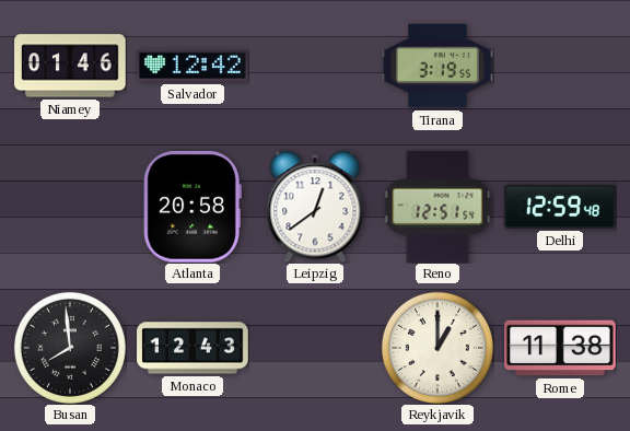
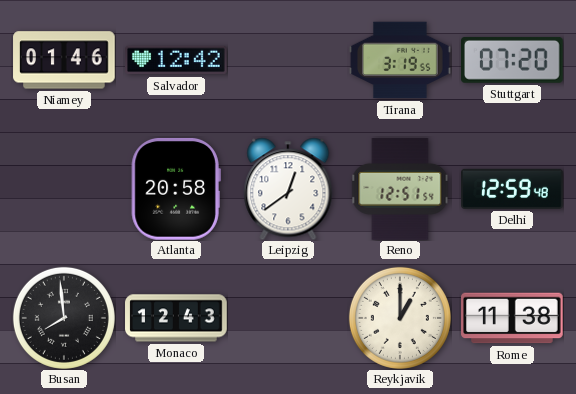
Stuttgart: none -> 07:20 (513, 60)
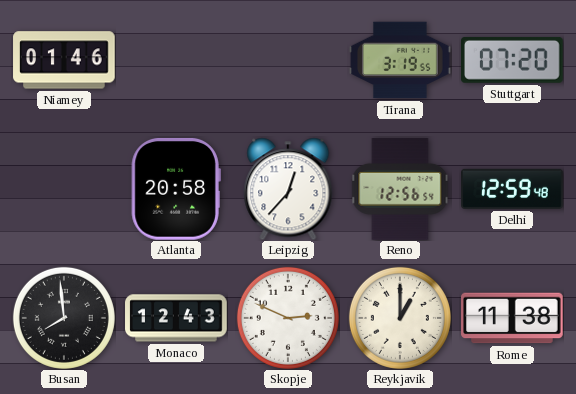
Salvador: 12:42 -> none (176, 60)
Leipzig: 12:39 -> 12:37 (288, 189)
Reno: 12:51 -> 12:56 (400, 189)
Skopje: none -> 2:49 (288, 318)
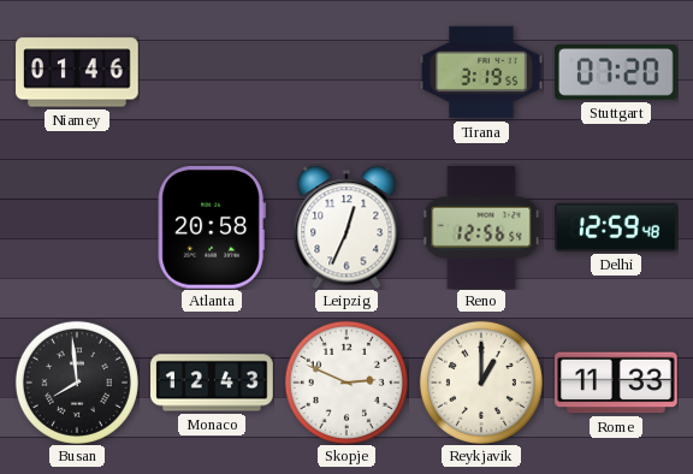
Leipzig: 12:37 -> 12:34 (346, 227)
Rome: 11:38 -> 11:33 (616, 383)
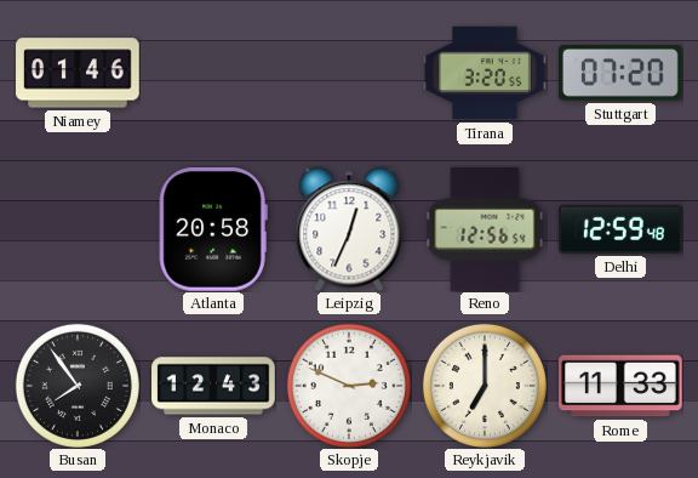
Tirana: 3:19 -> 3:20 (485, 73)
Busan: 7:59 -> 7:54 (78, 386)
Reykjavik: 1:00 -> 7:00 (485, 386)
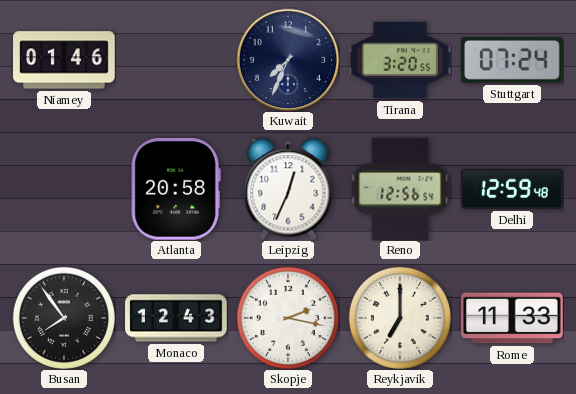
Kuwait: none -> 7:34 (288, 60)
Stuttgart: 07:20 -> 07:24 (513, 60)
Skopje: 2:49 -> 2:17 (288, 318)
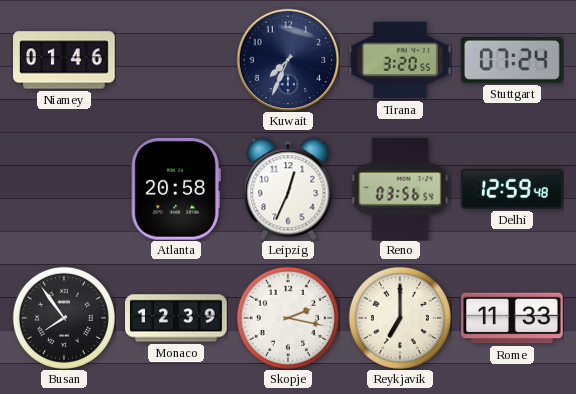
Reno: 12:56 -> 03:56 (400, 189)
Monaco: 12:43 -> 12:39 (176, 318)
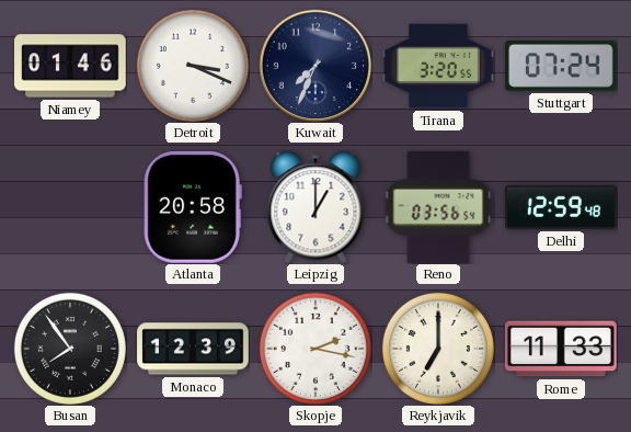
Detroit: none -> 3:19 (193, 66)
Leipzig: 12:34 -> 1:00 (315, 207)
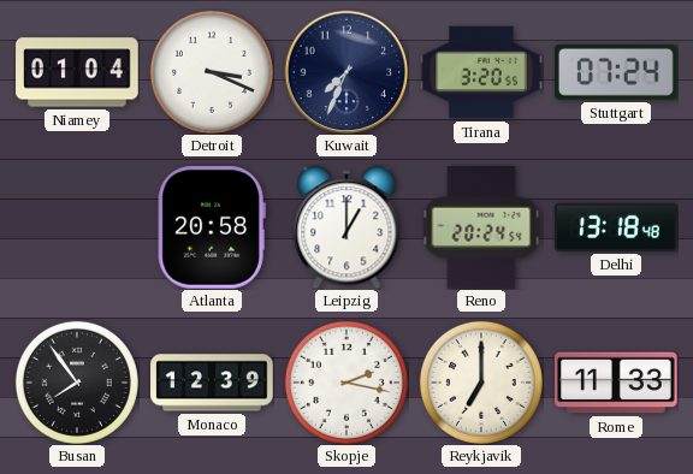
Niamey: 01:46 -> 01:04 (77, 72)
Reno: 03:56 -> 20:24 (481, 227)
Delhi: 12:59 -> 13:18 (616, 227)
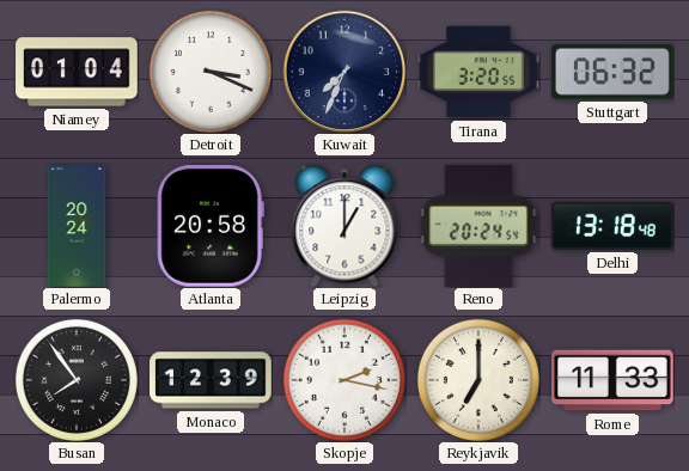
Stuttgart: 07:24 -> 06:32 (614, 72)
Palermo: none -> 20:24 (77, 226)
